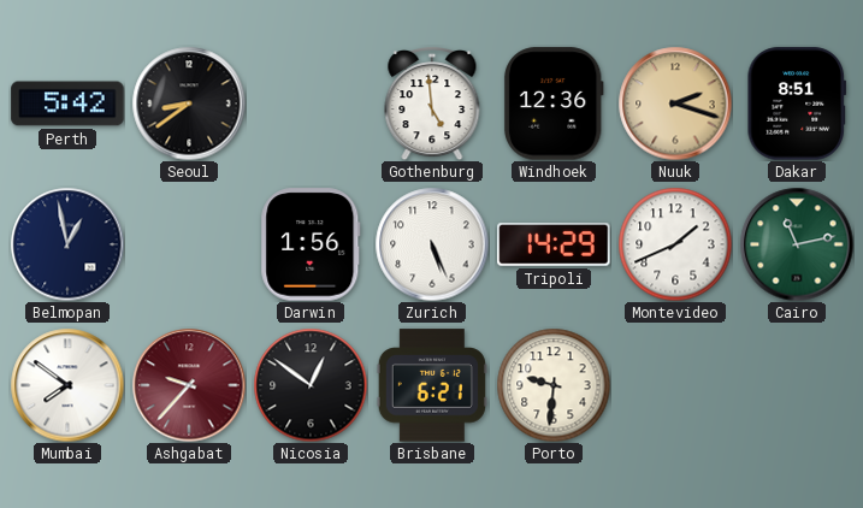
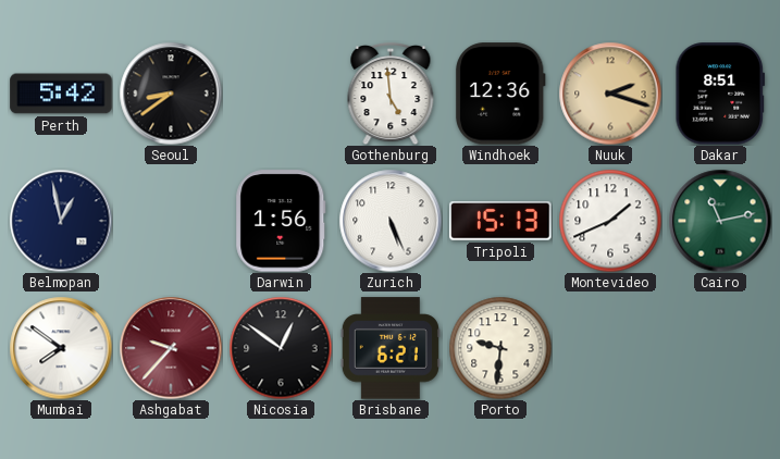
Tripoli: 14:29 -> 15:13 (500, 222)
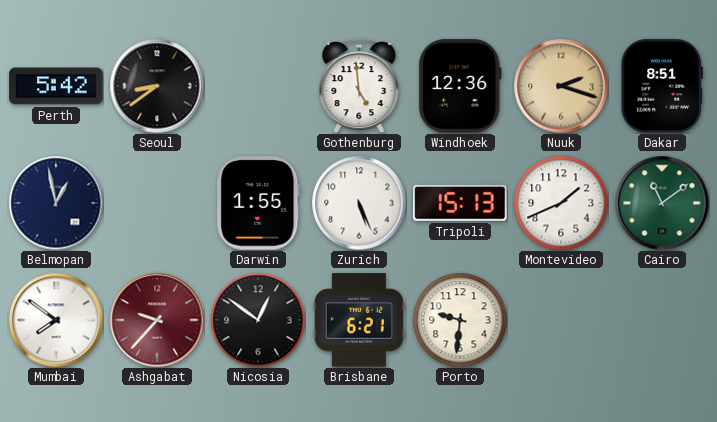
Darwin: 1:56 -> 1:55 (258, 203)
Cairo: 11:13 -> 11:09 (662, 203)
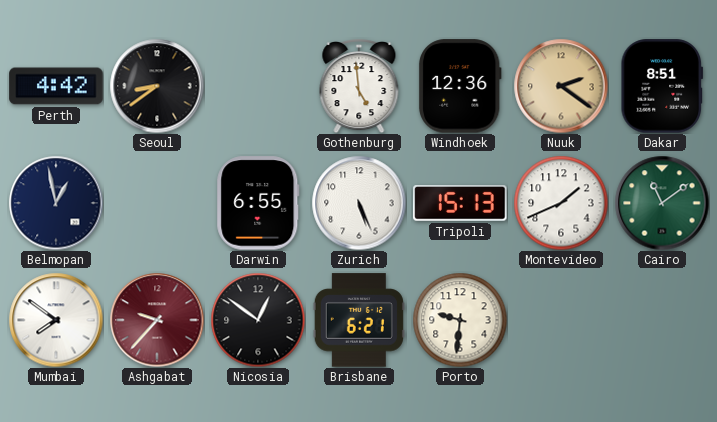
Perth: 5:42 -> 4:42 (56, 86)
Nuuk: 2:18 -> 2:21 (561, 86)
Darwin: 1:55 -> 6:55 (258, 203)
